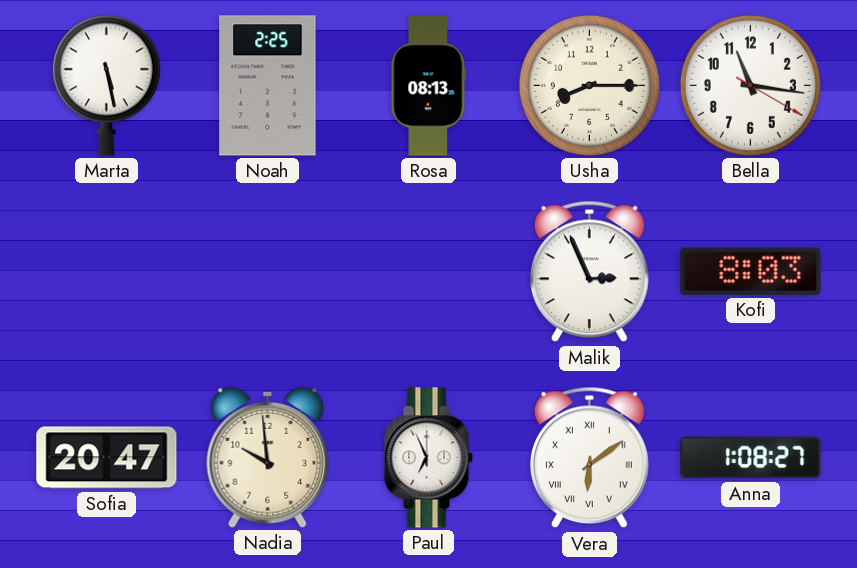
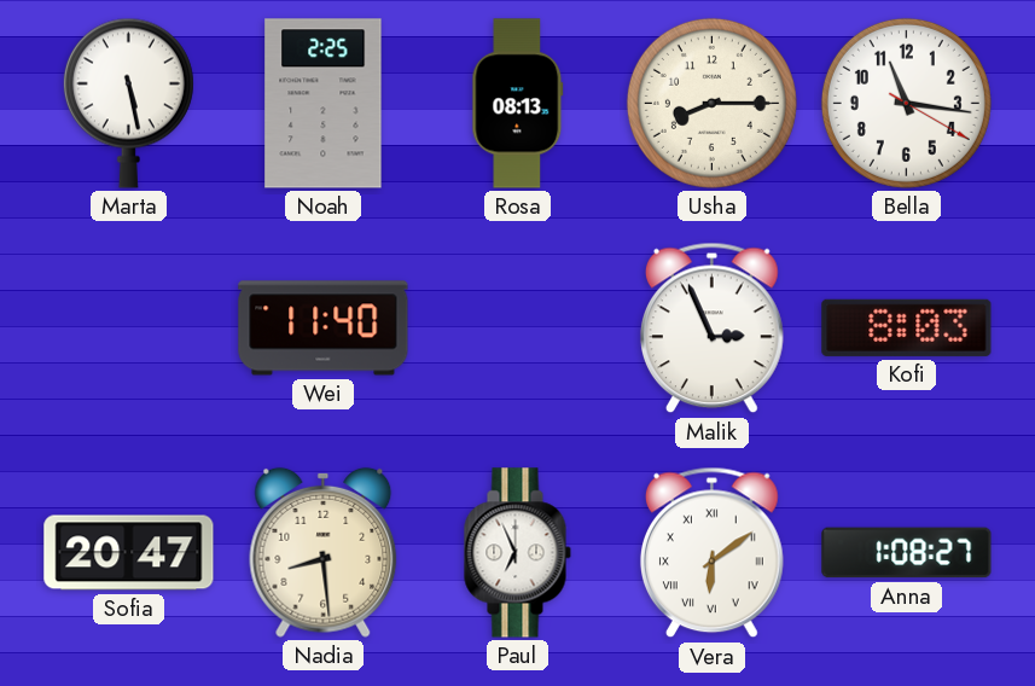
Wei: none -> 11:40 (324, 329)
Nadia: 9:59 -> 8:29 (324, 552)
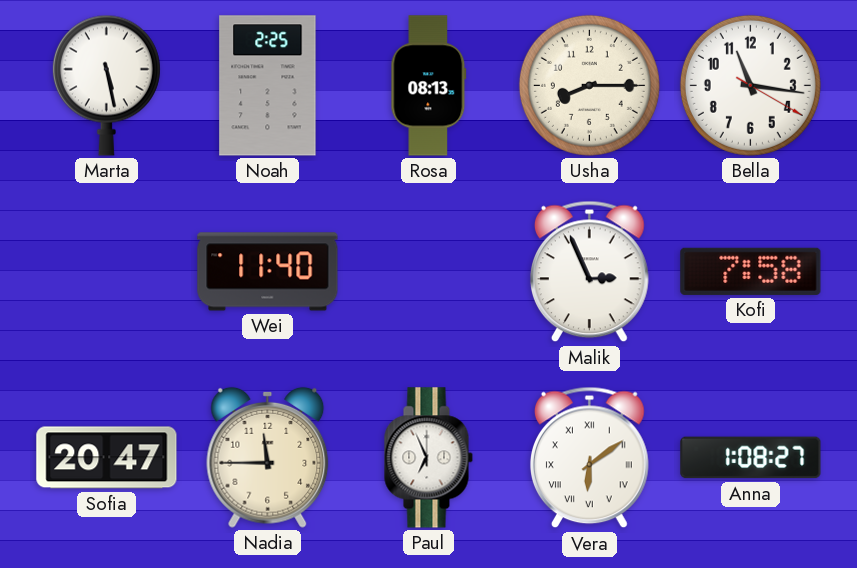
Kofi: 8:03 -> 7:58 (751, 271)
Nadia: 8:29 -> 11:45 (268, 457)
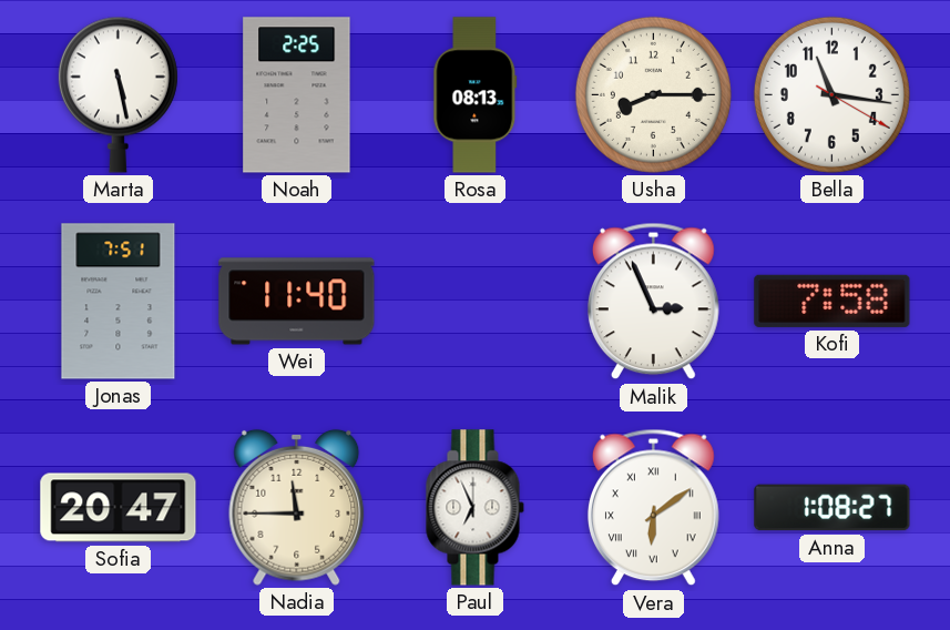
Jonas: none -> 7:51 (119, 302)
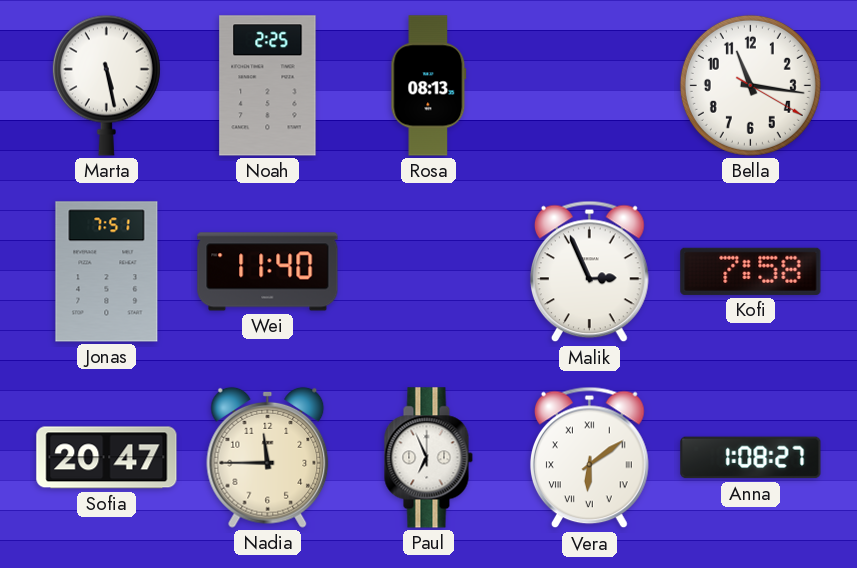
Usha: 8:15 -> none (653, 94)
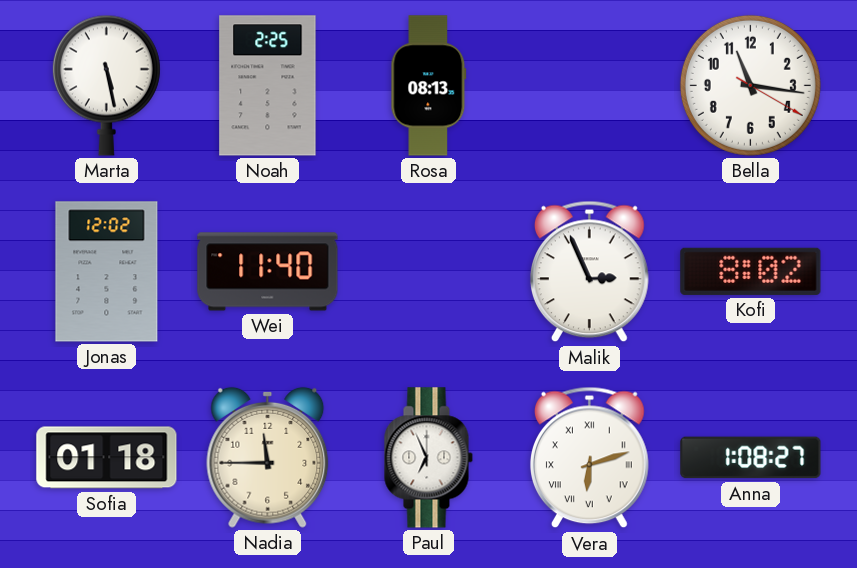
Jonas: 7:51 -> 12:02 (107, 272)
Kofi: 7:58 -> 8:02 (751, 271)
Sofia: 20:47 -> 01:18 (107, 458)
Vera: 6:09 -> 6:12 (589, 458)
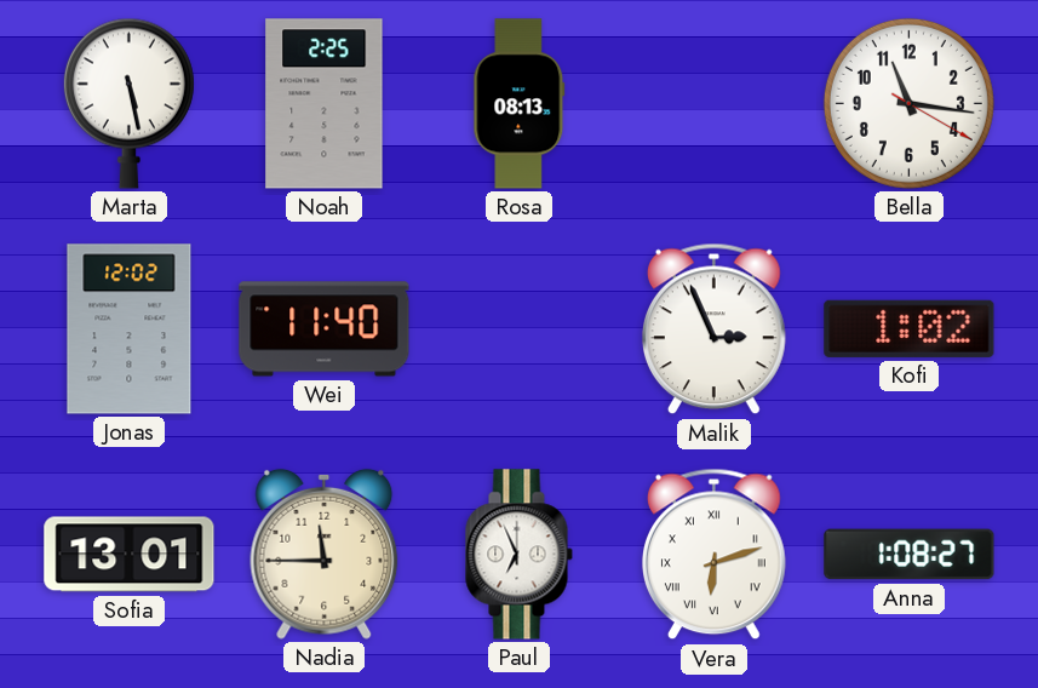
Kofi: 8:02 -> 1:02 (910, 328)
Sofia: 01:18 -> 13:01 (130, 555)
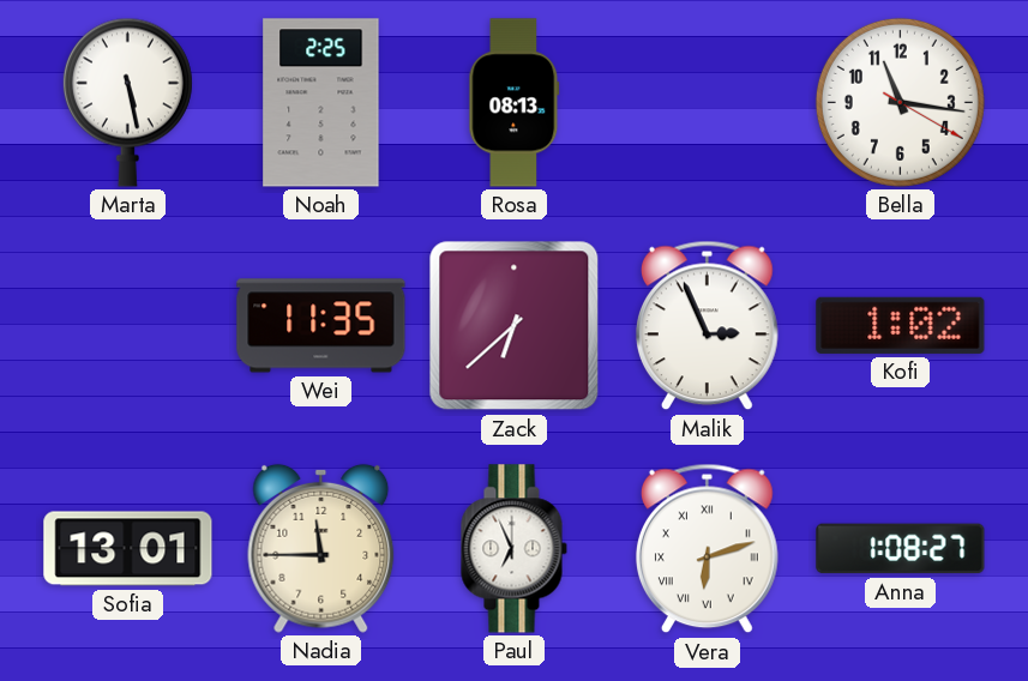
Jonas: 12:02 -> none (130, 329)
Wei: 11:40 -> 11:35 (321, 326)
Zack: none -> 6:38 (515, 326)
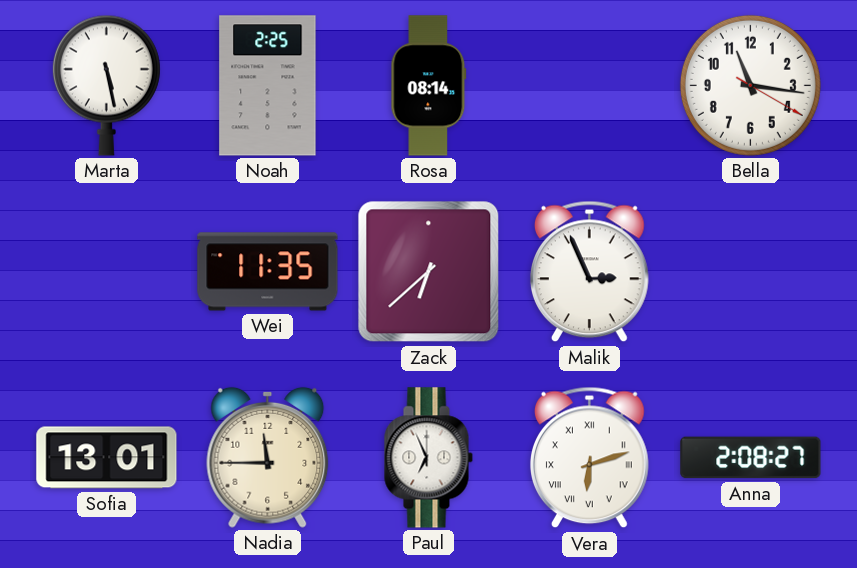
Rosa: 08:13 -> 08:14 (429, 86)
Kofi: 1:02 -> none (901, 325)
Anna: 1:08 -> 2:08 (751, 458)
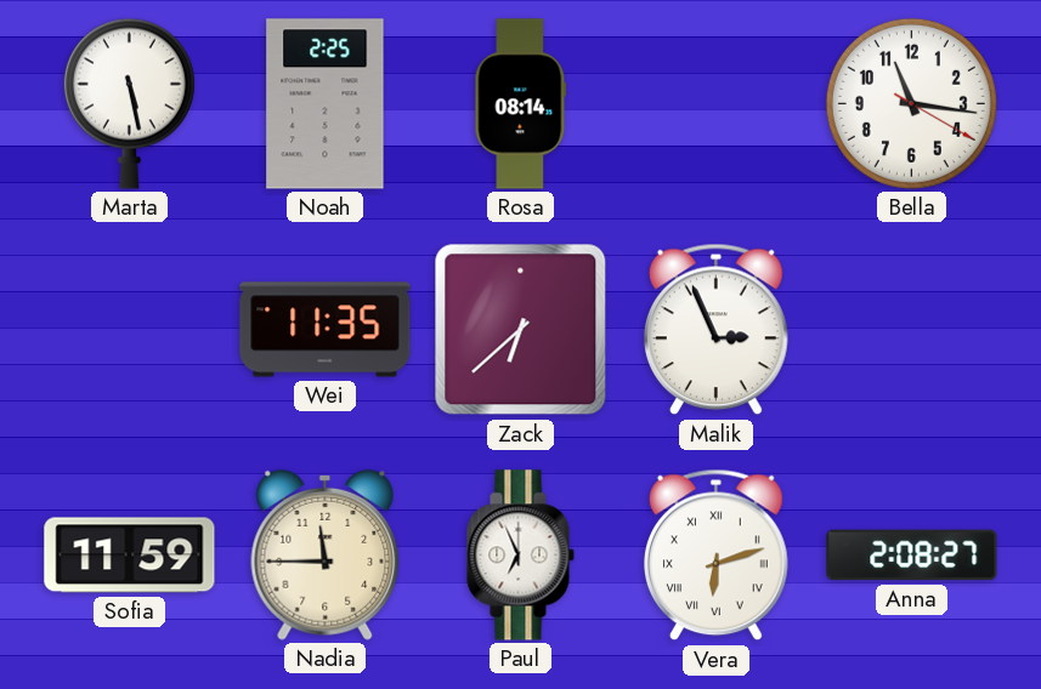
Sofia: 13:01 -> 11:59 (130, 556)
